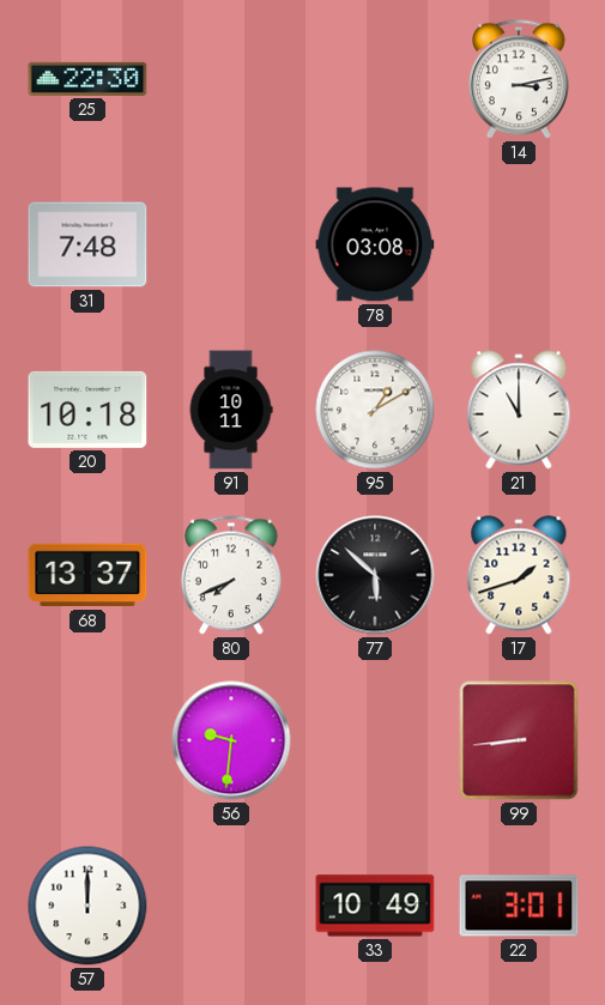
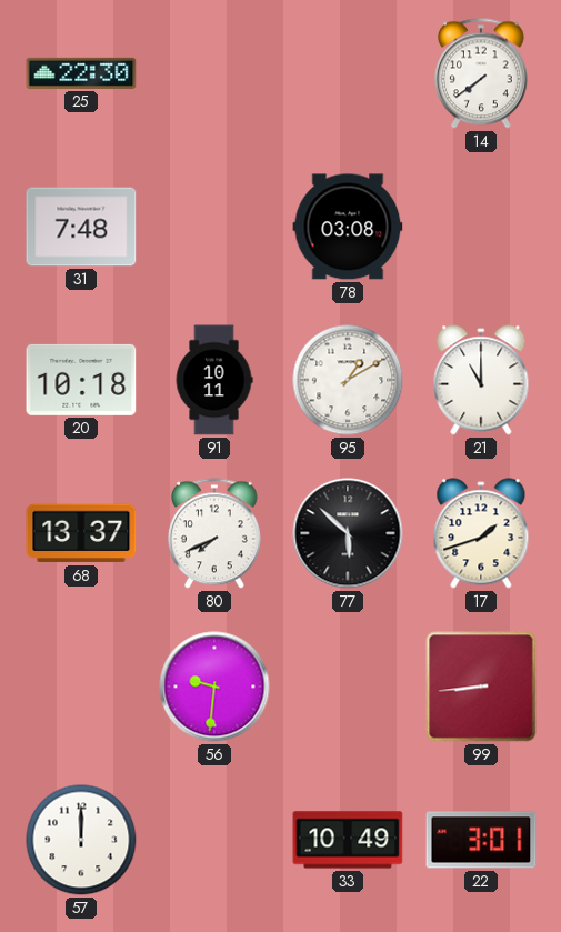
14: 3:13 -> 7:39 (481, 73)
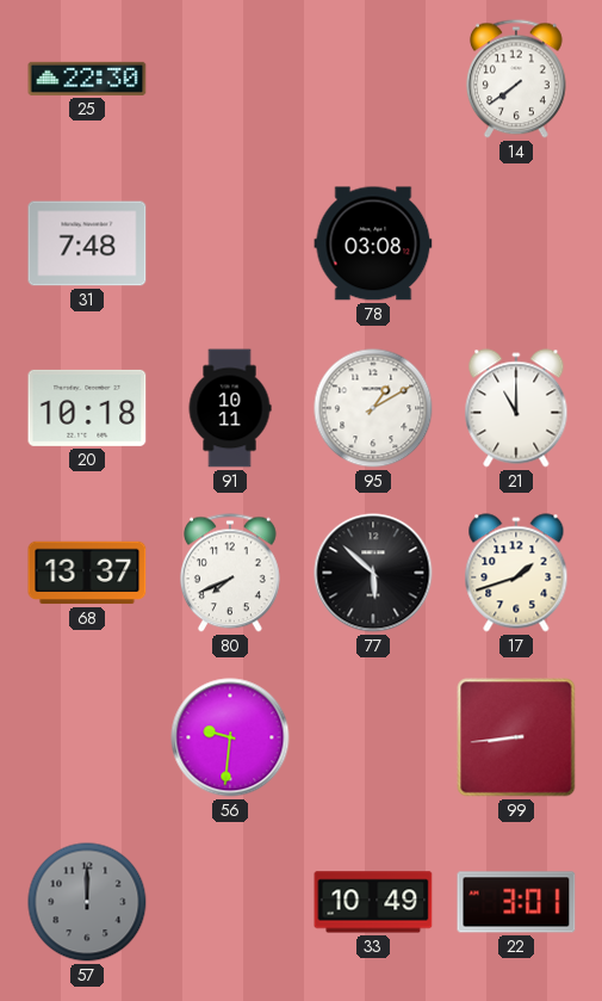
57 dial: white -> grey (87, 902)
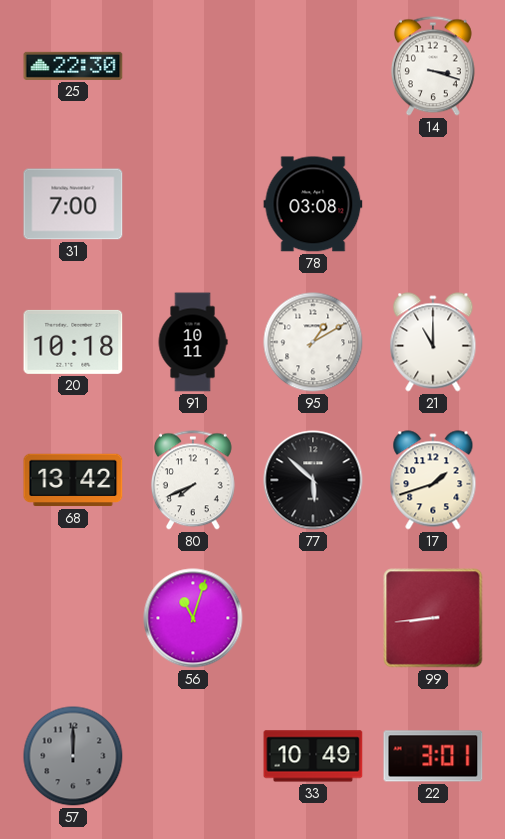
14: 7:39 -> 3:18 (433, 66)
31: 7:48 -> 7:00 (73, 204)
68: 13:37 -> 13:42 (73, 480)
56: 9:31 -> 11:03 (193, 618)
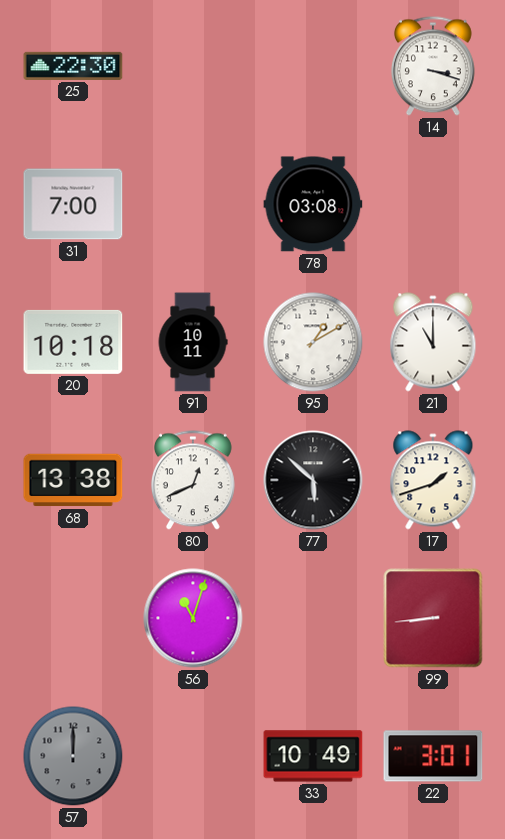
68: 13:42 -> 13:38 (73, 480)
80: 7:41 -> 12:41 (193, 480)
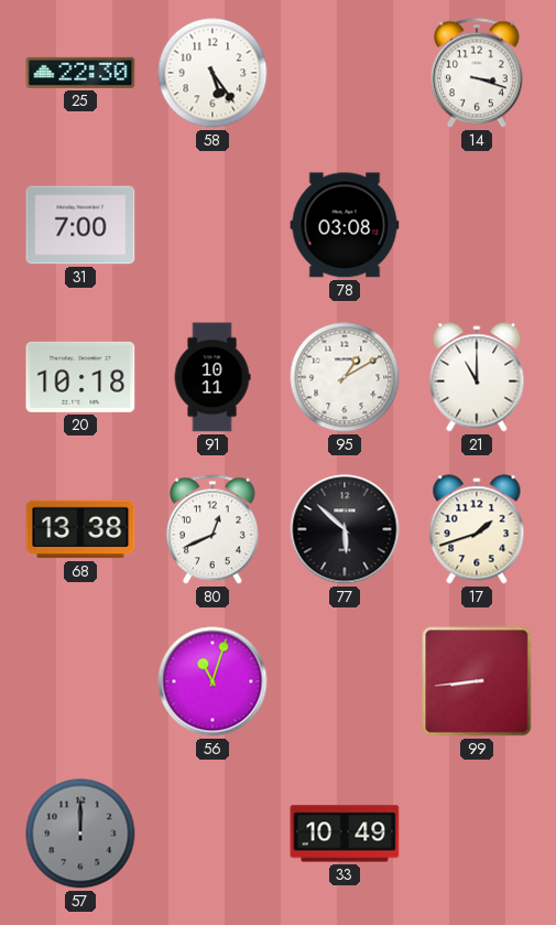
58: none -> 5:24 (212, 73)
22: 3:01 -> none (433, 756)
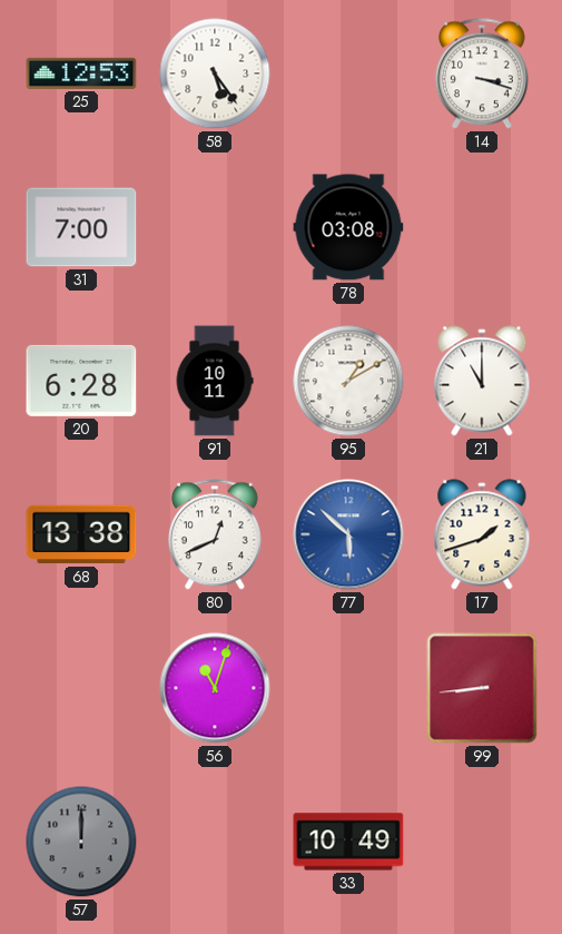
25: 22:30 -> 12:53 (81, 73)
20: 10:18 -> 6:28 (81, 381)
77 dial: black -> blue (348, 534)
